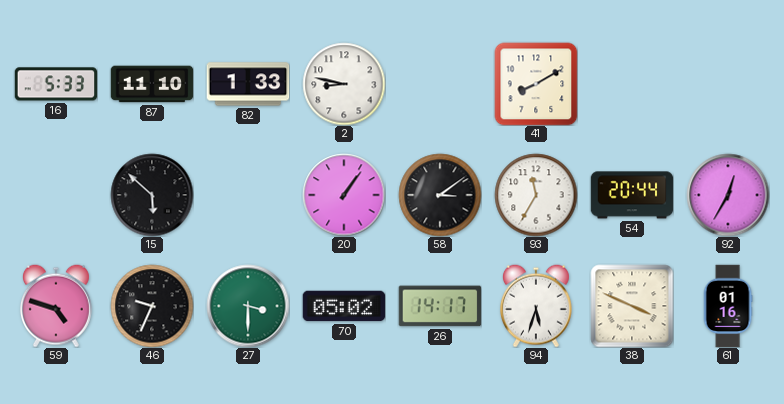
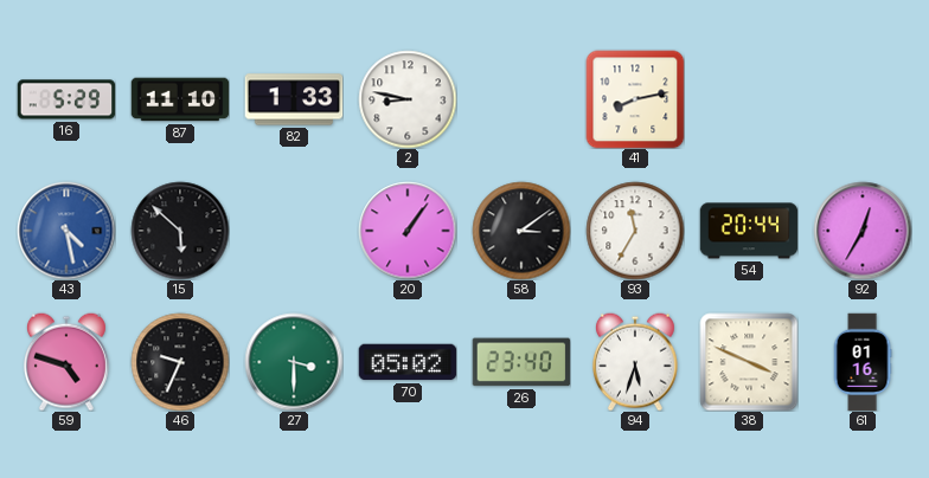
16: 5:33 -> 5:29 (66, 99)
41: 8:10 -> 8:13 (635, 99)
43: none -> 4:28 (66, 231)
26: 14:17 -> 23:40 (521, 362)
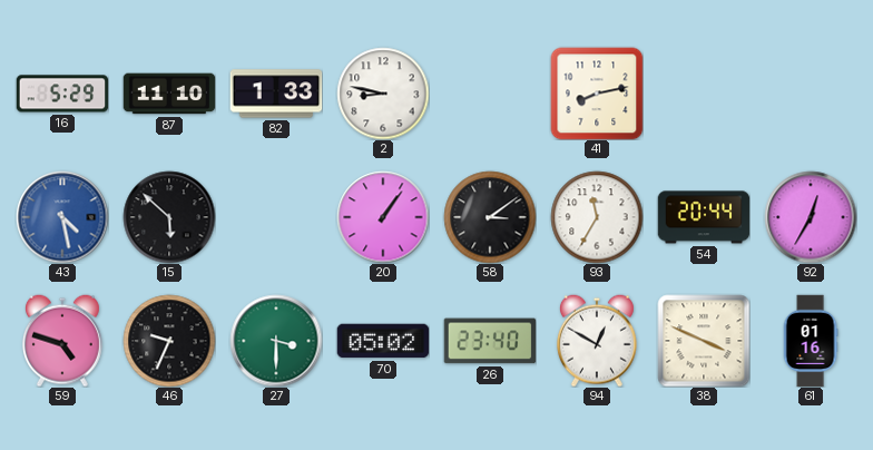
94: 5:33 -> 12:50 (597, 341)
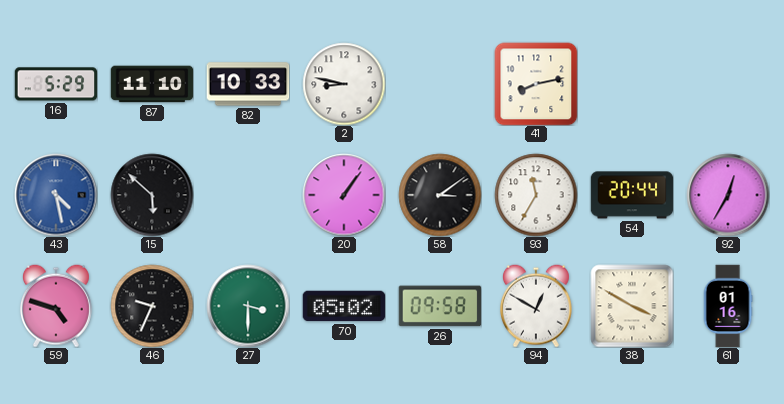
82: 1:33 -> 10:33 (248, 84)
26: 23:40 -> 09:58 (440, 306)
38: 3:49 -> 3:50 (632, 306)
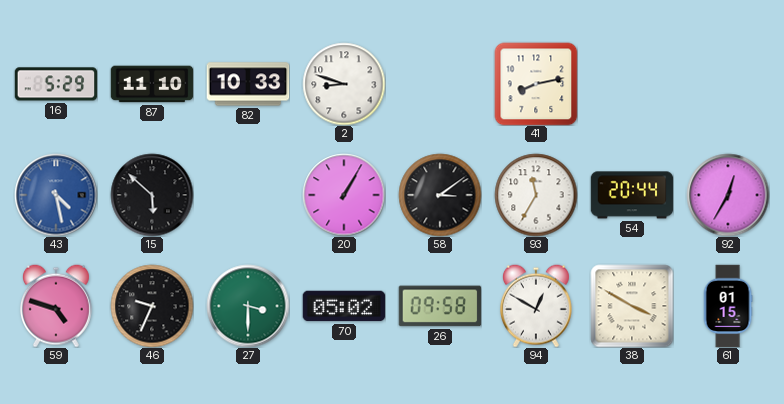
2: 8:47 -> 8:48 (344, 84)
20: 1:06 -> 1:05 (344, 195)
61: 01:16 -> 01:15 (728, 306)
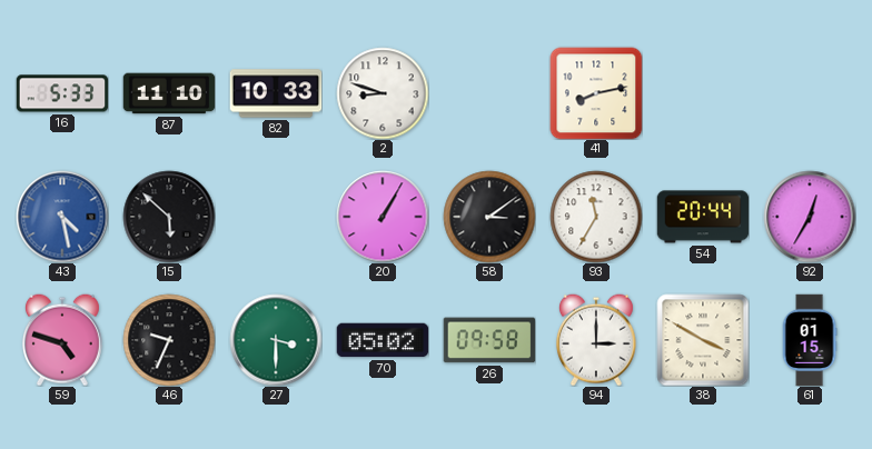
16: 5:29 -> 5:33 (62, 93)
94: 12:50 -> 3:00 (596, 340)
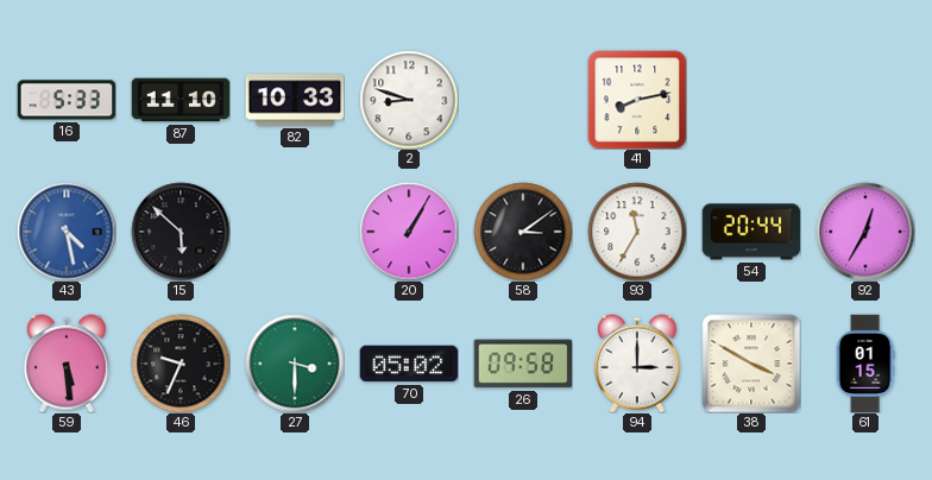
59: 4:48 -> 5:29 (67, 364)
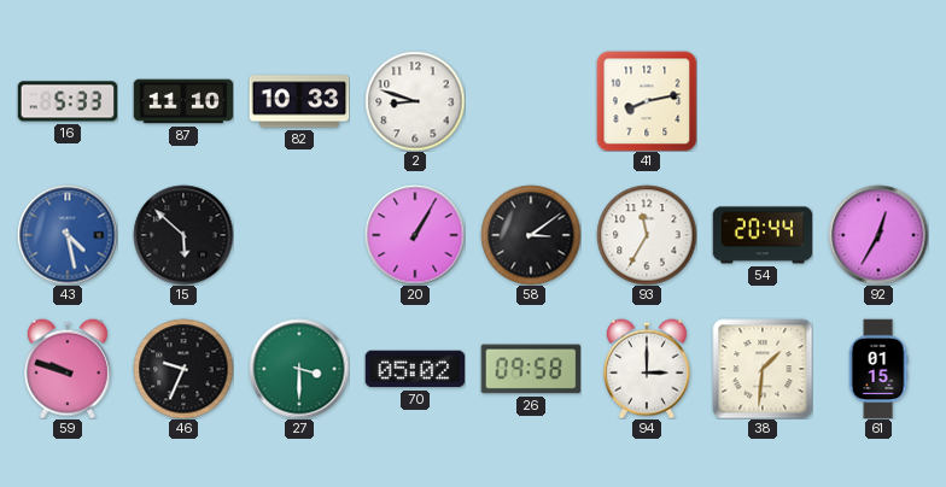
59: 5:29 -> 9:48 (68, 369)
38: 3:50 -> 1:31 (763, 369)
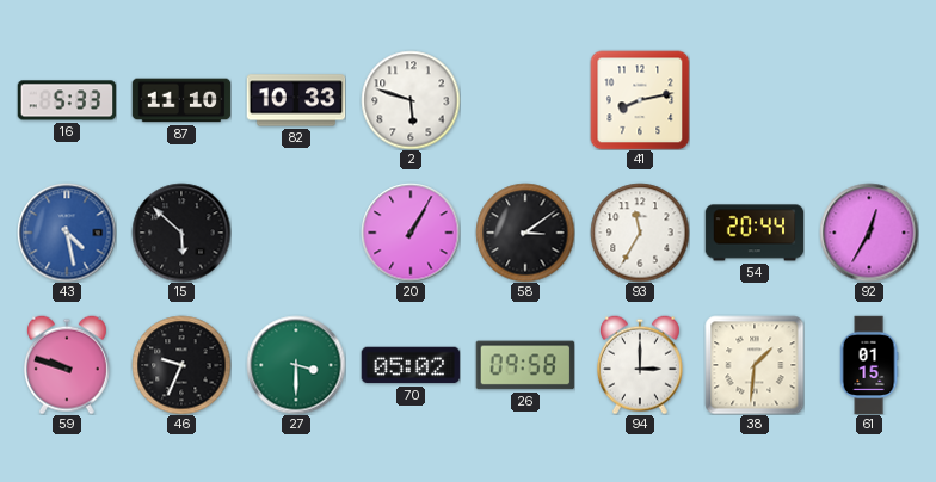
2: 8:48 -> 5:48 (411, 100)
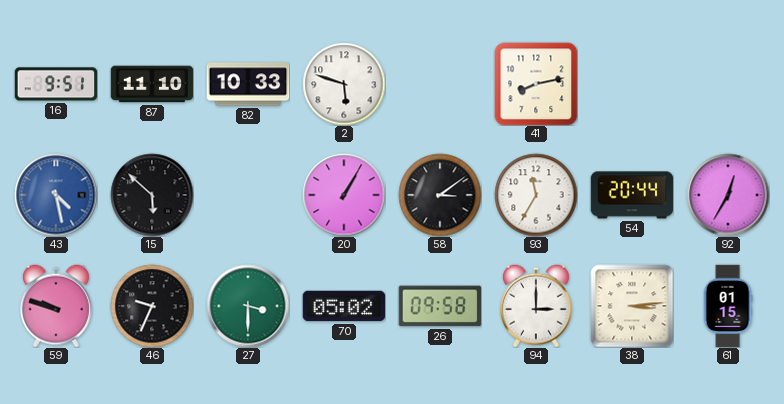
16: 5:33 -> 9:51 (56, 84)
38: 1:31 -> 3:14 (632, 306)
